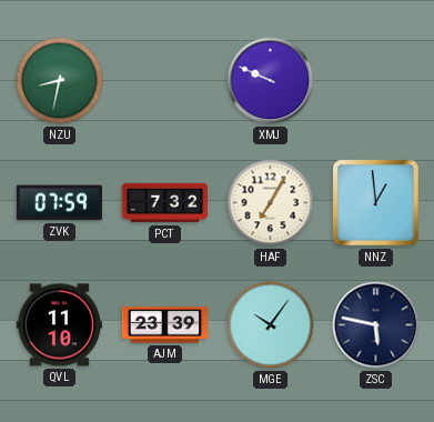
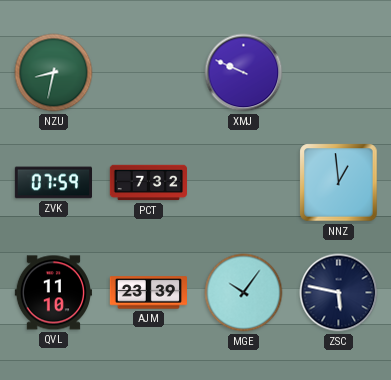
HAF: 7:05 -> none (271, 203)
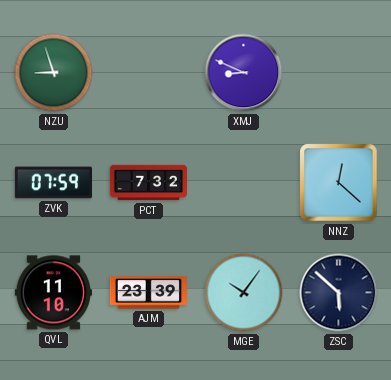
NZU: 8:32 -> 8:57 (54, 73)
XMJ: 9:49 -> 8:49 (244, 73)
NNZ: 12:59 -> 12:22 (339, 183)
ZSC: 5:47 -> 5:52 (339, 293)
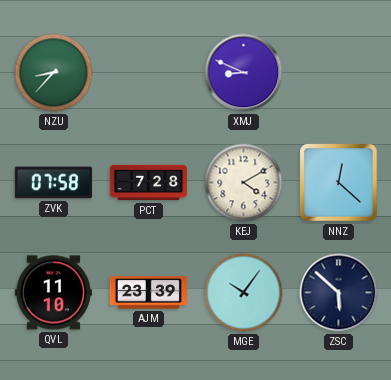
NZU: 8:57 -> 8:37 (54, 73)
ZVK: 07:59 -> 07:58 (53, 183)
PCT: 7:32 -> 7:28 (148, 183)
KEJ: none -> 4:10 (244, 183)
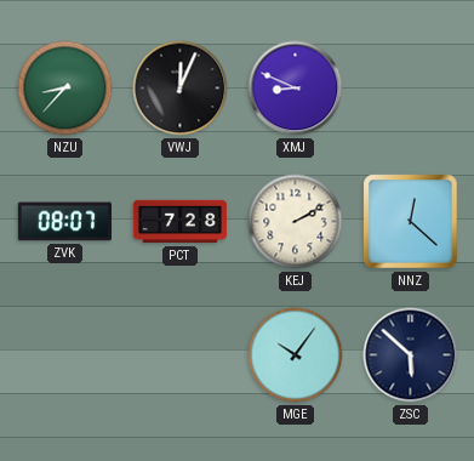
VWJ: none -> 12:04 (181, 89)
ZVK: 07:58 -> 08:07 (64, 222)
KEJ: 4:10 -> 2:10 (296, 222)
QVL: 11:10 -> none (53, 293)
AJM: 23:39 -> none (148, 293)
